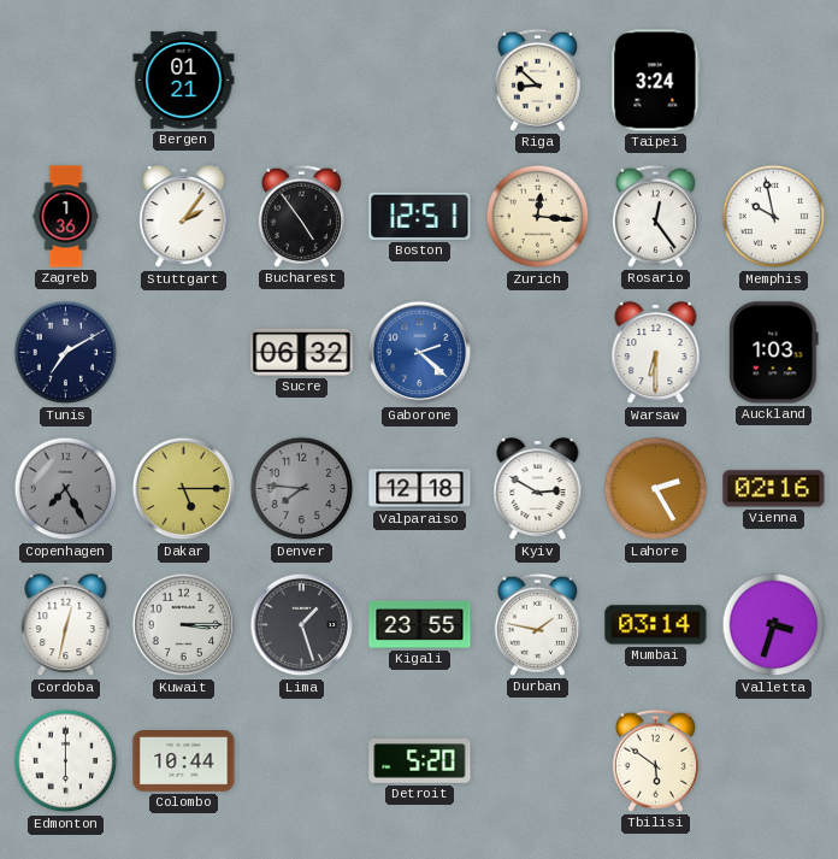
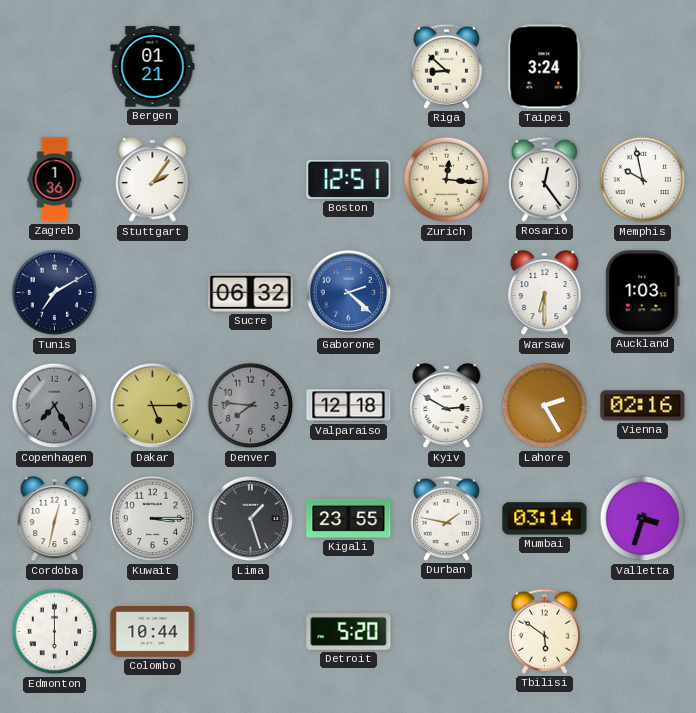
Bucharest: 4:54 -> none (301, 216)
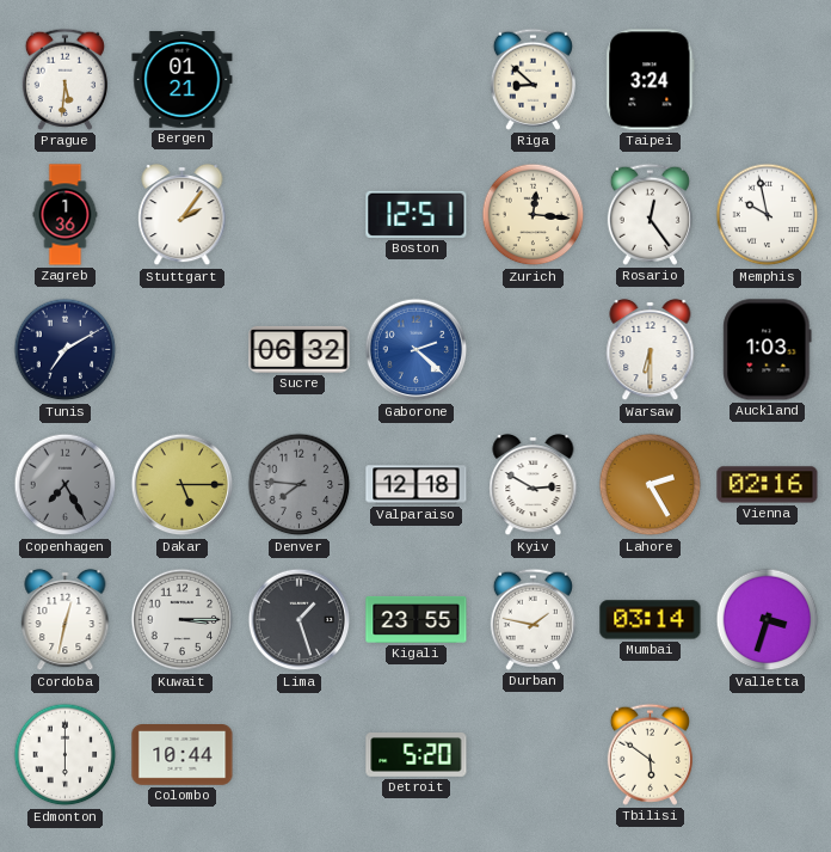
Prague: none -> 5:31 (64, 79)
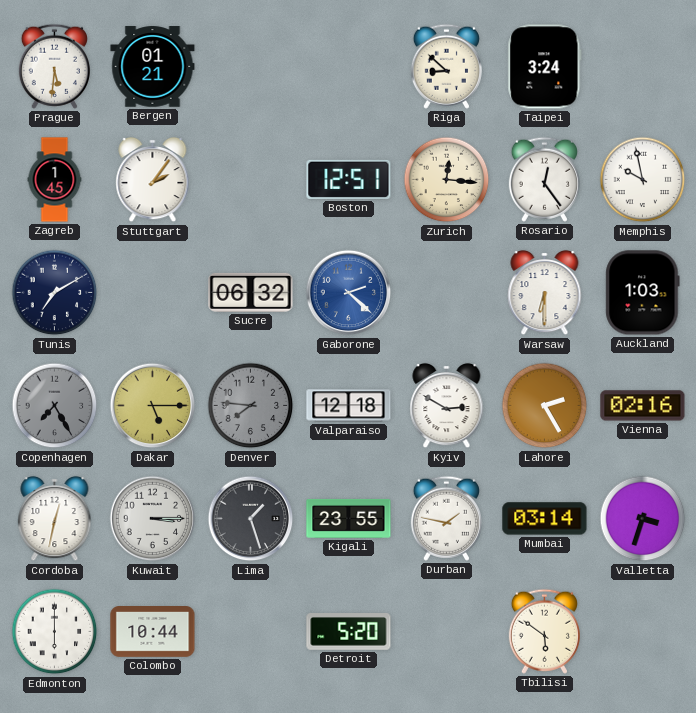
Zagreb: 1:36 -> 1:45 (55, 180)
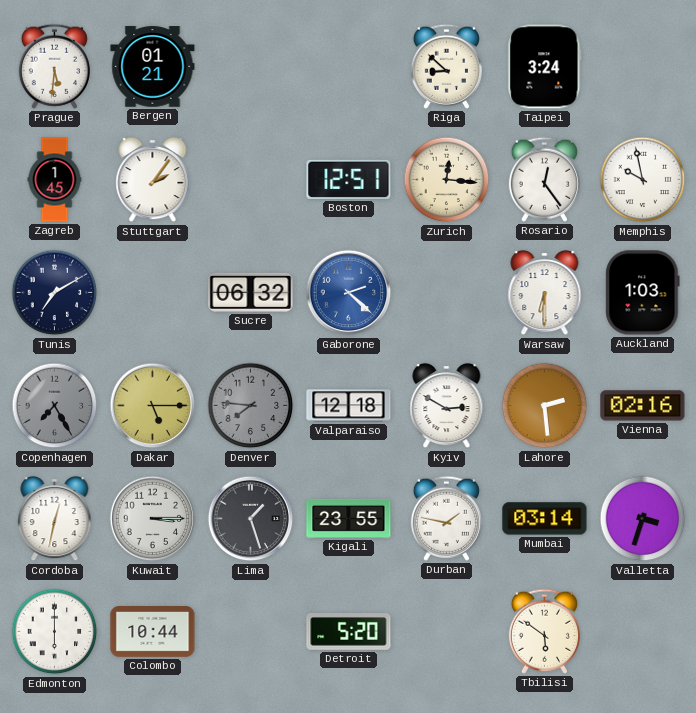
Lahore: 2:25 -> 2:29 (545, 406)
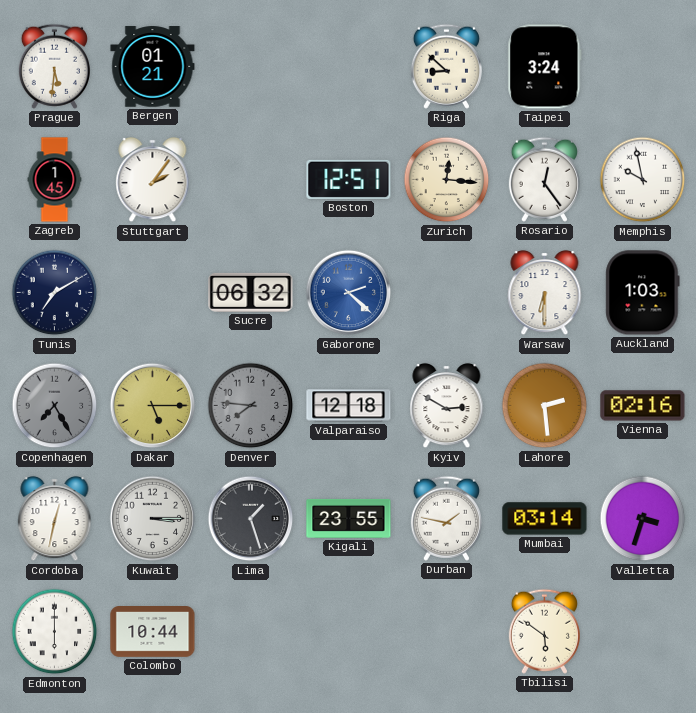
Detroit: 5:20 -> none (349, 632)
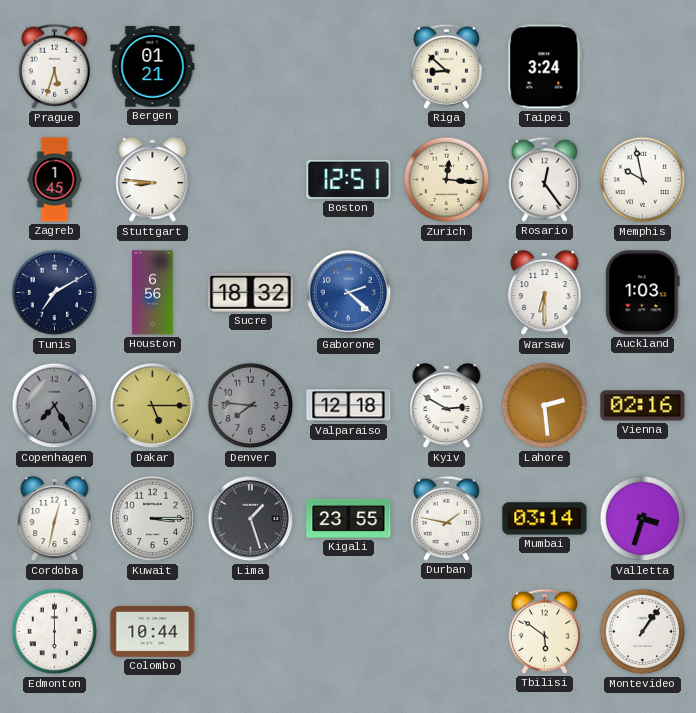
Prague: 5:31 -> 5:33 (54, 66)
Stuttgart: 2:06 -> 8:46 (153, 180)
Houston: none -> 6:56 (153, 293)
Sucre: 06:32 -> 18:32 (251, 292)
Montevideo: none -> 1:06 (643, 632)
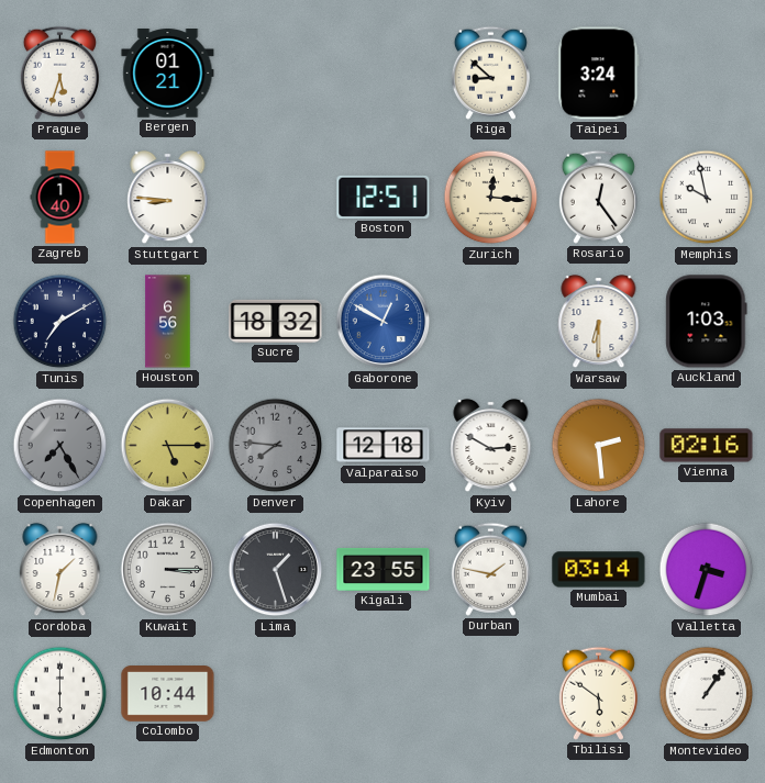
Zagreb: 1:45 -> 1:40 (60, 198)
Gaborone: 2:22 -> 12:50 (384, 322)
Cordoba: 12:32 -> 1:32 (60, 570)
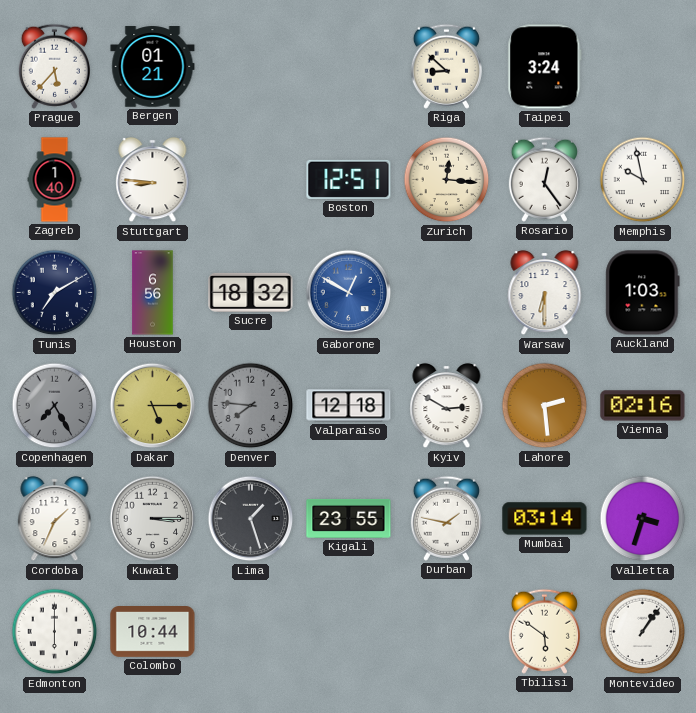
Prague: 5:33 -> 5:37 (54, 66)
Cordoba: 1:32 -> 1:34 (55, 519)
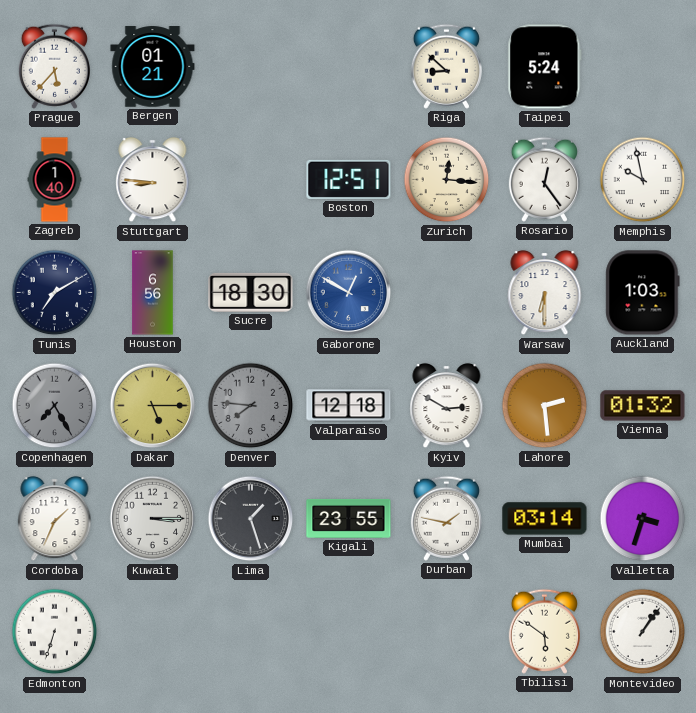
Taipei: 3:24 -> 5:24 (545, 67)
Sucre: 18:32 -> 18:30 (251, 292)
Vienna: 02:16 -> 01:32 (643, 406)
Edmonton: 6:00 -> 6:33 (55, 632)
Colombo: 10:44 -> none (153, 632)
